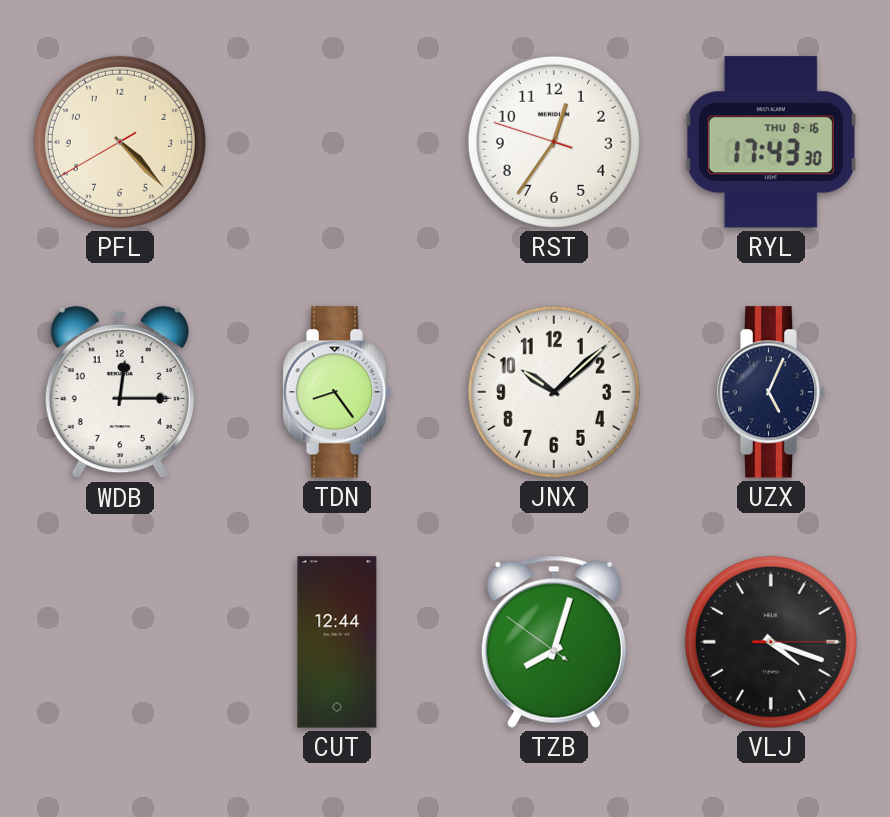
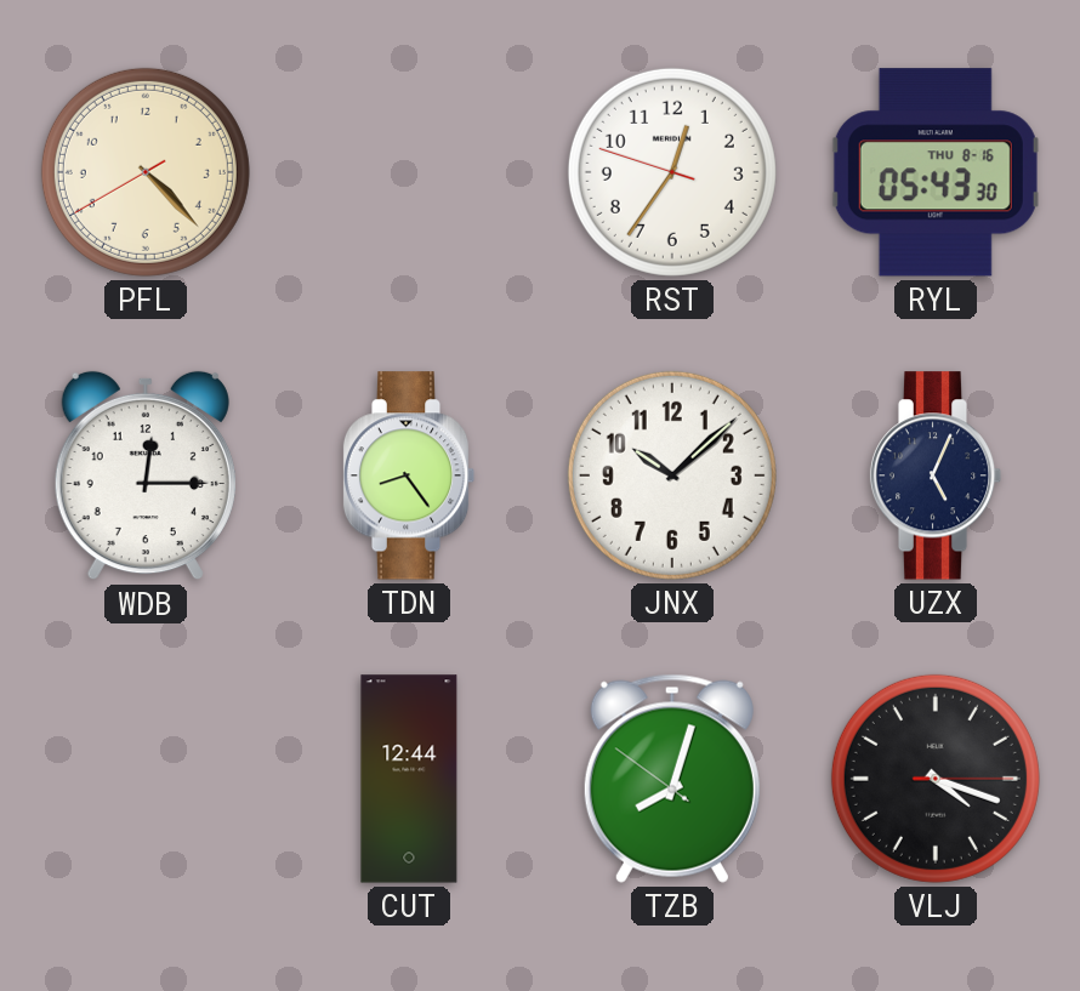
RYL: 17:43 -> 05:43 (936, 172)
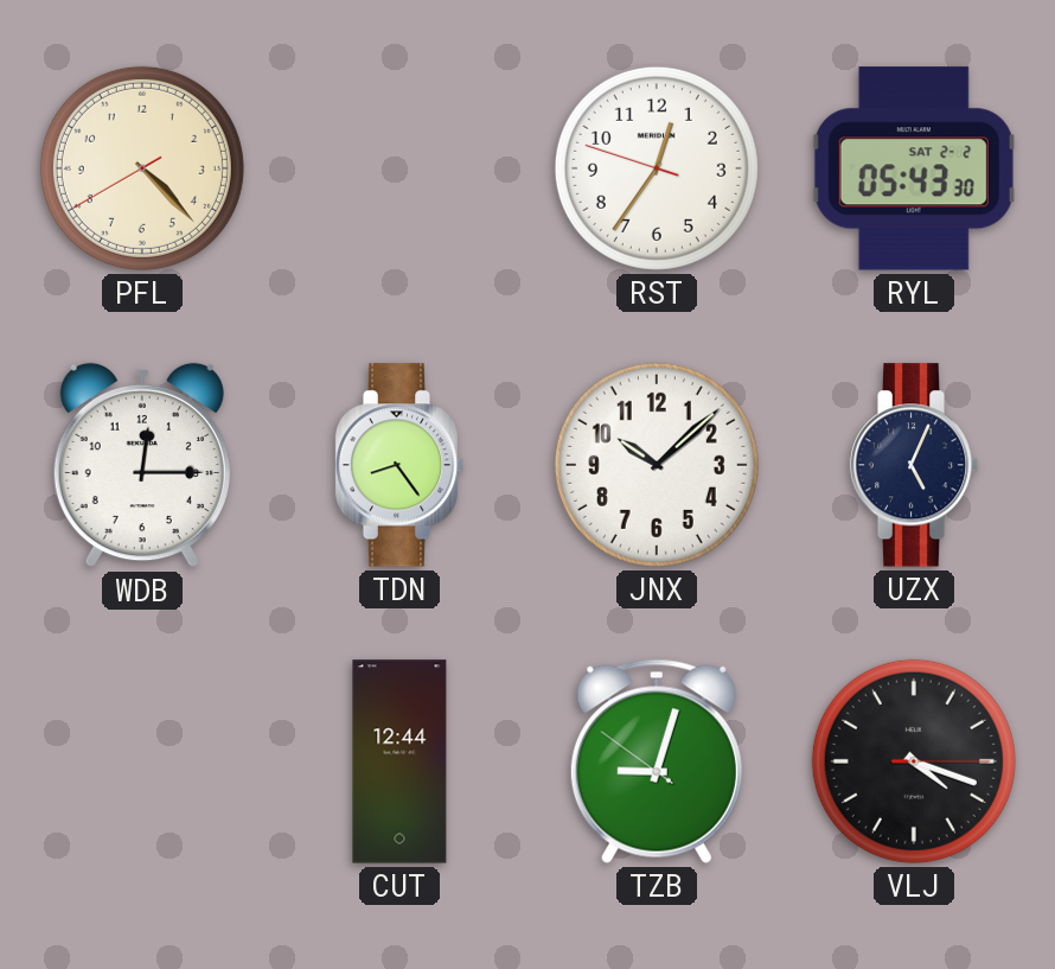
RYL date: THU 8-16 -> SAT 2-2 (914, 168)
TZB: 8:02 -> 9:02 (657, 761)
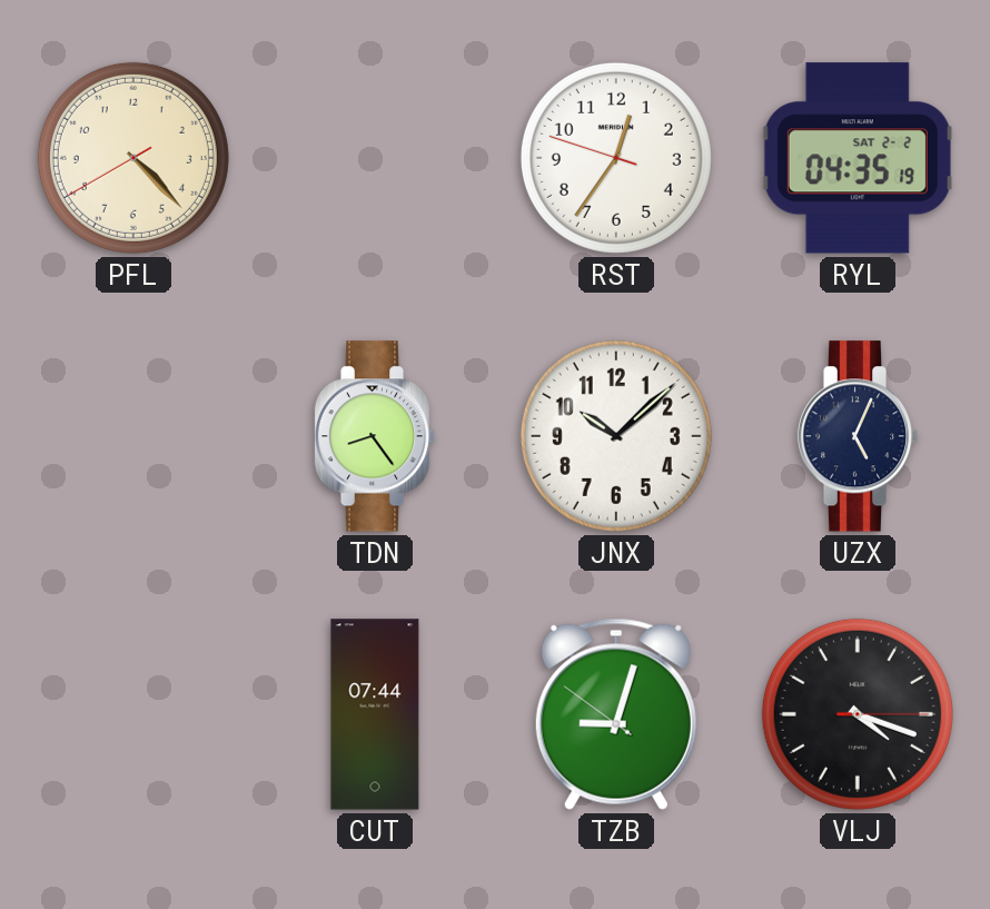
RYL: 05:43 -> 04:35 (858, 158)
WDB: 12:15 -> none (142, 465)
CUT: 12:44 -> 07:44 (375, 714)
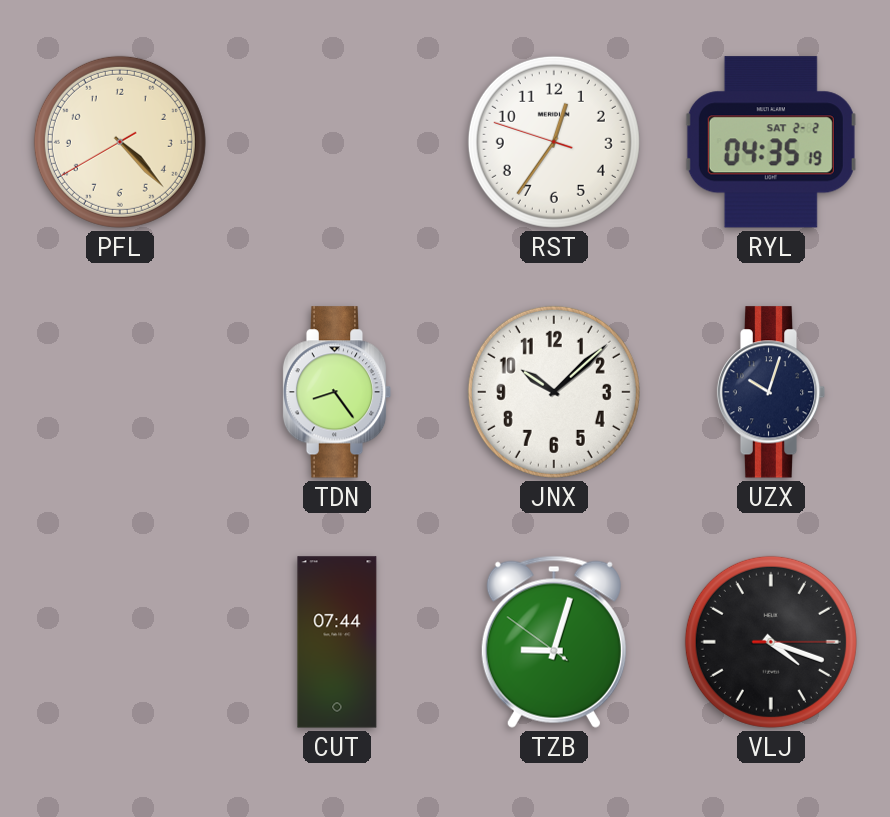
UZX: 5:04 -> 10:03 (771, 392)
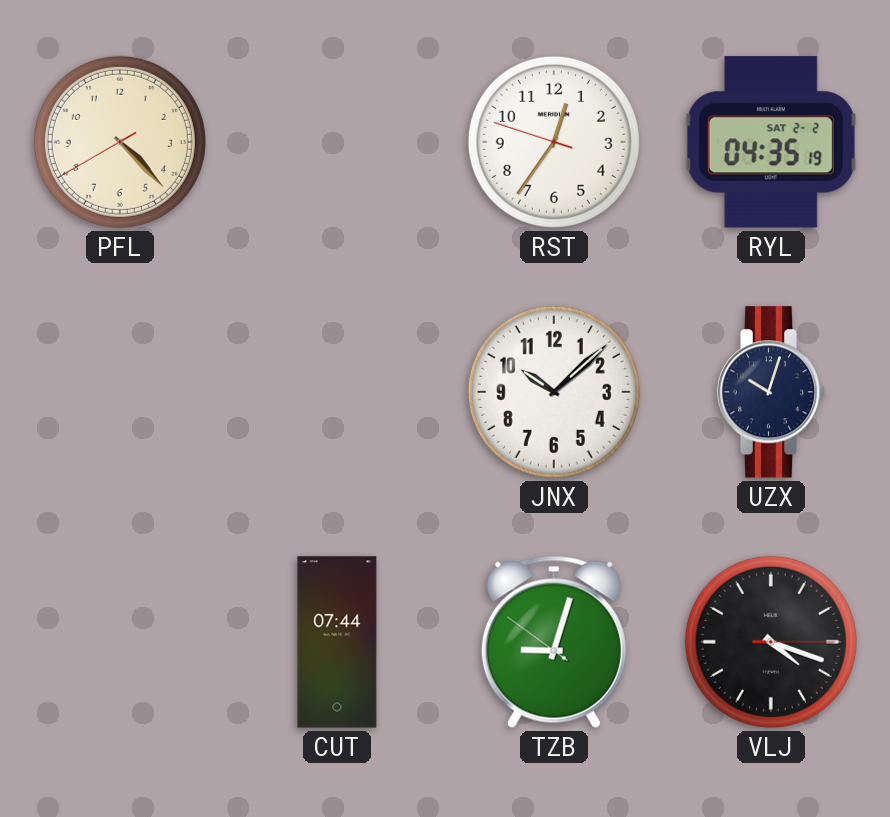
TDN: 8:24 -> none (337, 392)
